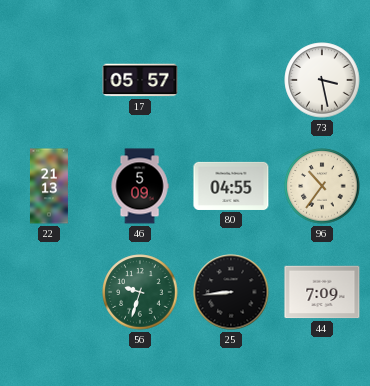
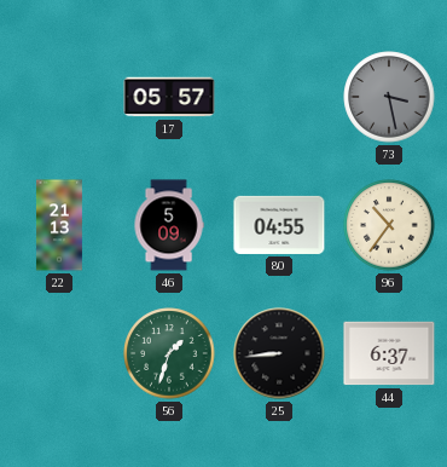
73 dial: white -> grey (389, 97)
56: 9:33 -> 1:33 (169, 353)
44: 7:09 -> 6:37 (389, 353)
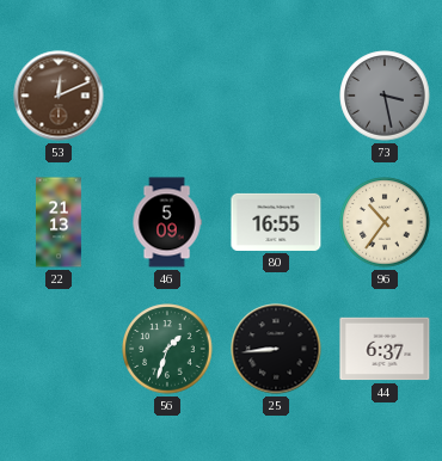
53: none -> 12:11 (59, 96)
17: 05:57 -> none (169, 97)
80: 04:55 -> 16:55 (276, 222)
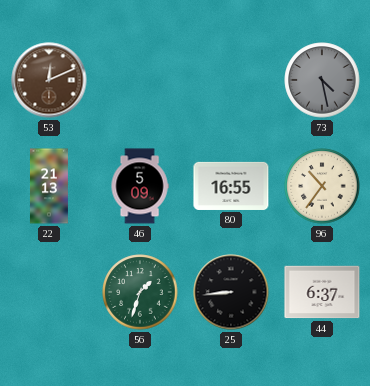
73: 3:28 -> 4:28 (322, 80)
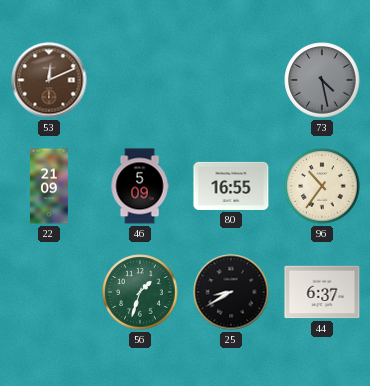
22: 21:13 -> 21:09 (49, 186)
25: 8:44 -> 8:40 (231, 292)
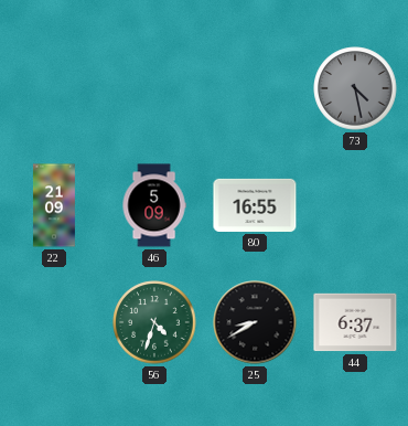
53: 12:11 -> none (49, 80)
96: 10:36 -> none (322, 186)
56: 1:33 -> 4:33 (154, 322)
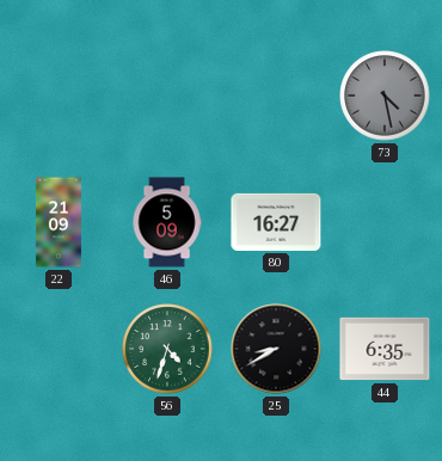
80: 16:55 -> 16:27 (276, 222)
44: 6:37 -> 6:35 (385, 349)
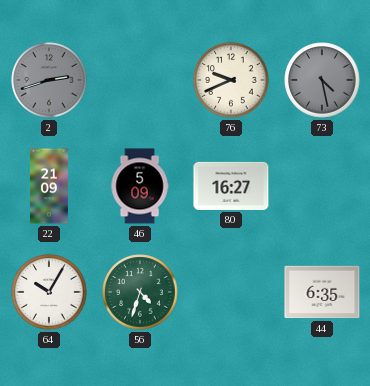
2: none -> 2:42 (49, 80)
76: none -> 9:41 (231, 80)
64: none -> 10:05 (49, 292)
25: 8:40 -> none (276, 349)
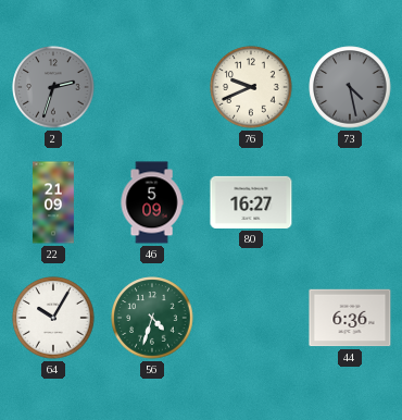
2: 2:42 -> 2:33 (53, 87)
44: 6:35 -> 6:36 (350, 318)
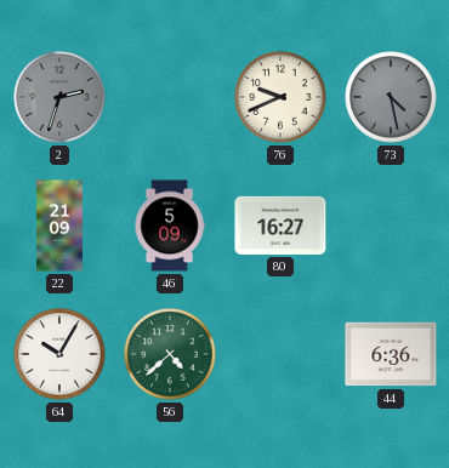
56: 4:33 -> 4:38 (170, 354)
